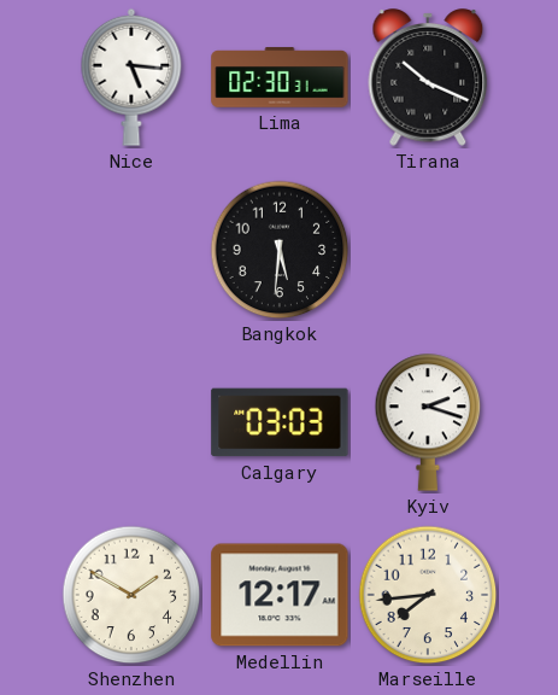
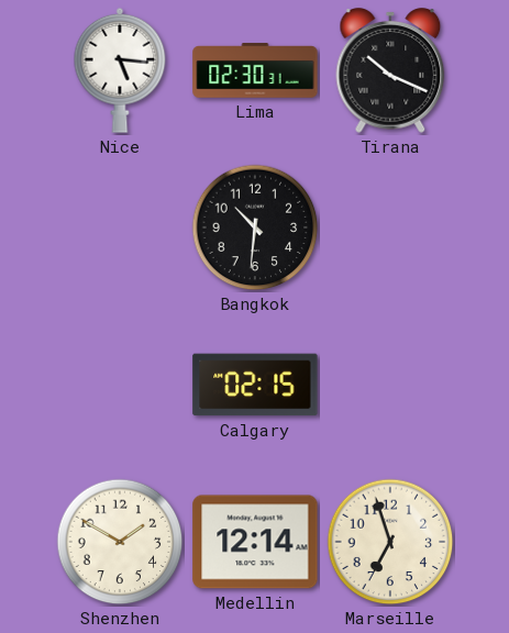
Bangkok: 5:31 -> 10:31 (255, 227)
Calgary: 03:03 -> 02:15 (255, 385)
Kyiv: 2:18 -> none (428, 422)
Medellin: 12:17 -> 12:14 (255, 542)
Marseille: 7:44 -> 6:57 (390, 542)
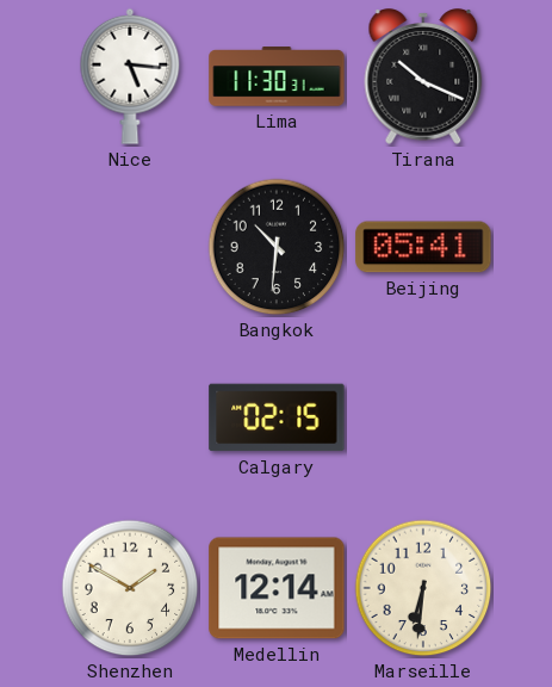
Lima: 02:30 -> 11:30 (277, 76)
Beijing: none -> 05:41 (423, 247)
Marseille: 6:57 -> 6:31 (423, 588)
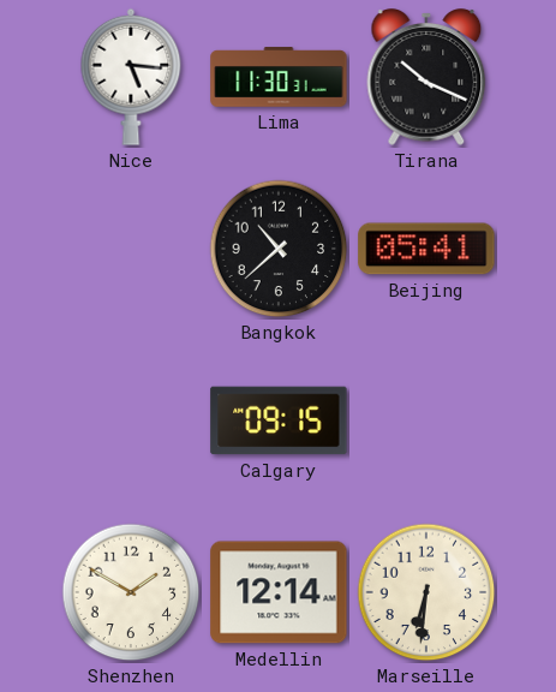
Bangkok: 10:31 -> 10:38 (279, 249)
Calgary: 02:15 -> 09:15 (279, 420)
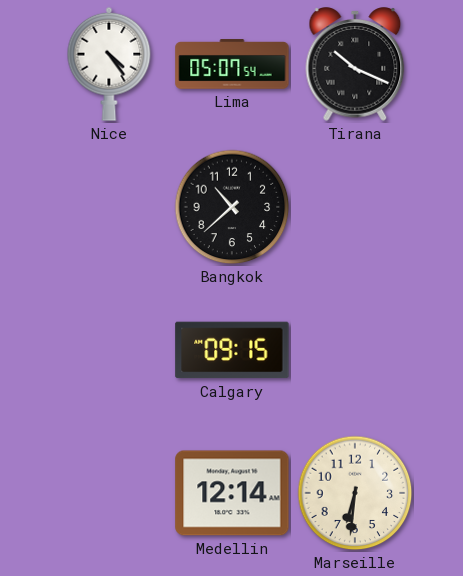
Nice: 5:16 -> 4:24 (109, 64)
Lima: 11:30 -> 05:07 (232, 64)
Beijing: 05:41 -> none (426, 249)
Shenzhen: 1:50 -> none (131, 592)
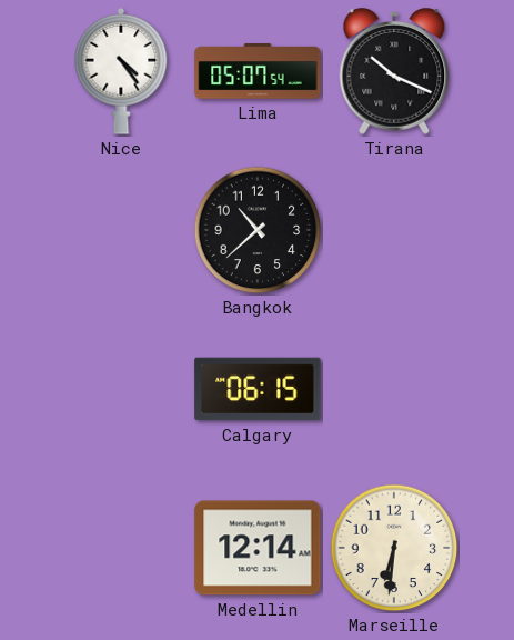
Calgary: 09:15 -> 06:15 (258, 389)
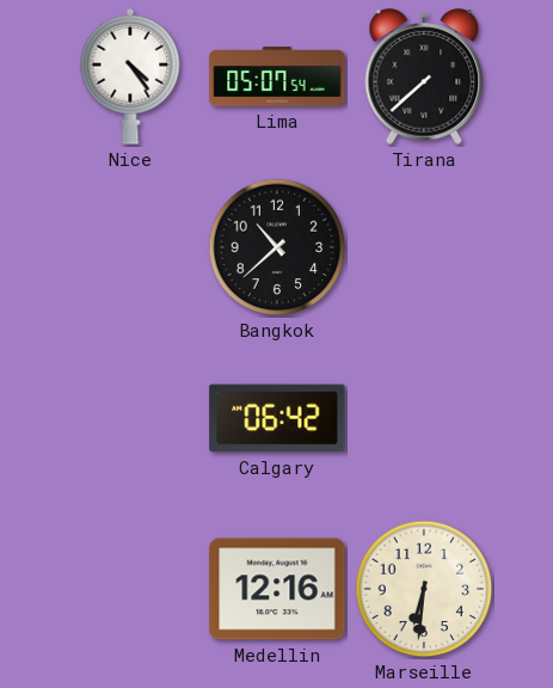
Tirana: 10:19 -> 7:38 (424, 76)
Calgary: 06:15 -> 06:42 (277, 418)
Medellin: 12:14 -> 12:16 (277, 589)
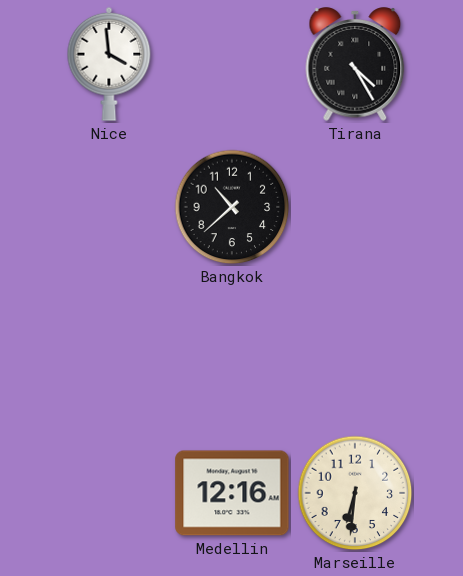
Nice: 4:24 -> 3:59 (109, 64)
Lima: 05:07 -> none (277, 76)
Tirana: 7:38 -> 4:25 (355, 64)
Calgary: 06:42 -> none (277, 418)
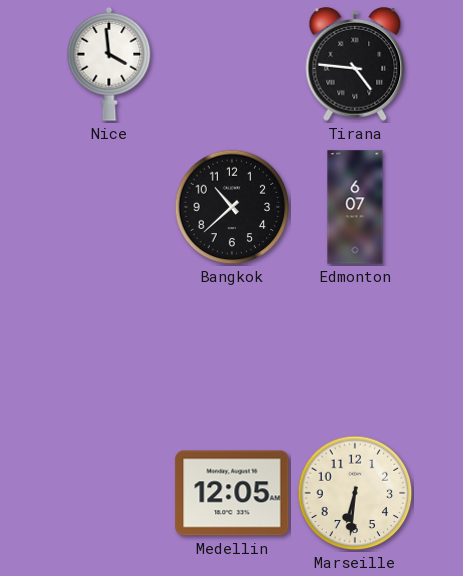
Tirana: 4:25 -> 4:46 (355, 64)
Edmonton: none -> 6:07 (355, 207)
Medellin: 12:16 -> 12:05 (232, 493)
